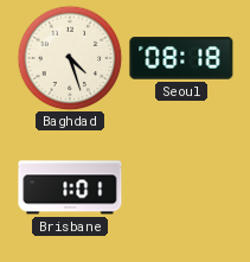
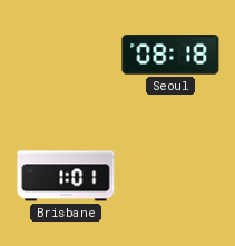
Baghdad: 4:27 -> none (70, 58)
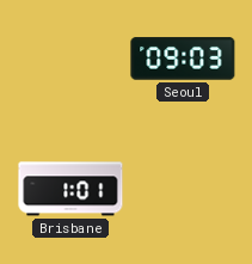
Seoul: 08:18 -> 09:03 (183, 59)
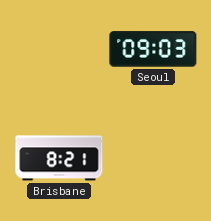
Brisbane: 1:01 -> 8:21 (59, 158)
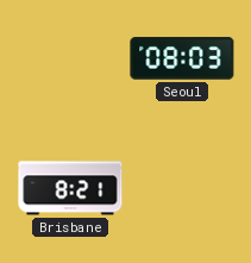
Seoul: 09:03 -> 08:03 (182, 58)
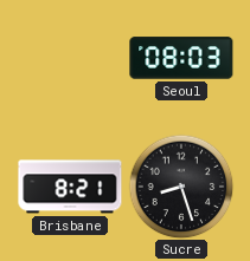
Sucre: none -> 8:27 (181, 187)
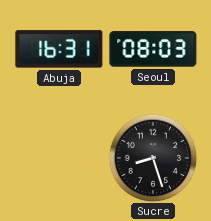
Abuja: none -> 16:31 (59, 49)
Brisbane: 8:21 -> none (70, 187)
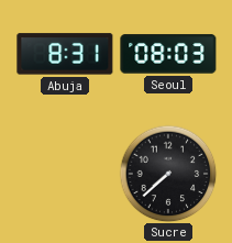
Abuja: 16:31 -> 8:31 (65, 54)
Sucre: 8:27 -> 7:38 (168, 174)
